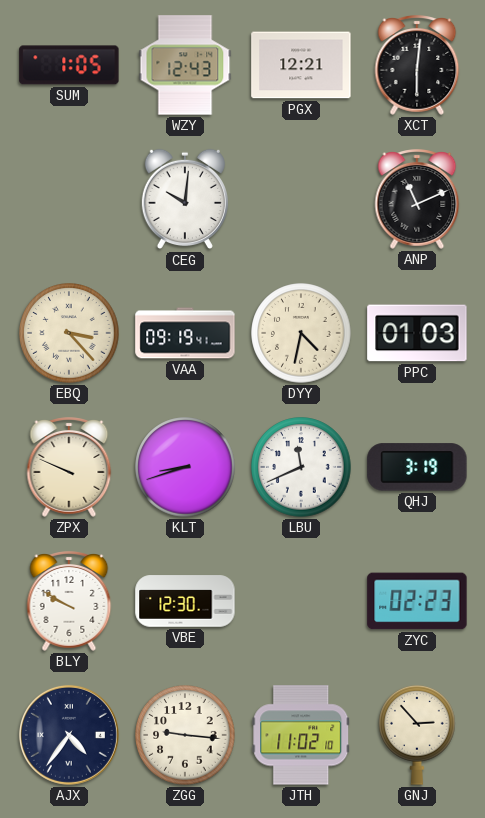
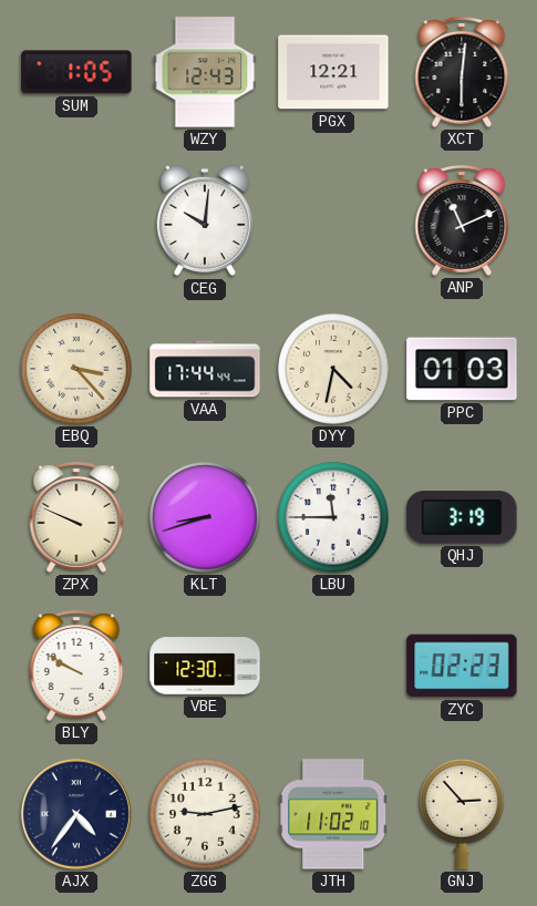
VAA: 09:19 -> 17:44 (205, 369)
LBU: 11:41 -> 11:45 (333, 517)
ZGG: 9:16 -> 9:13 (205, 814)
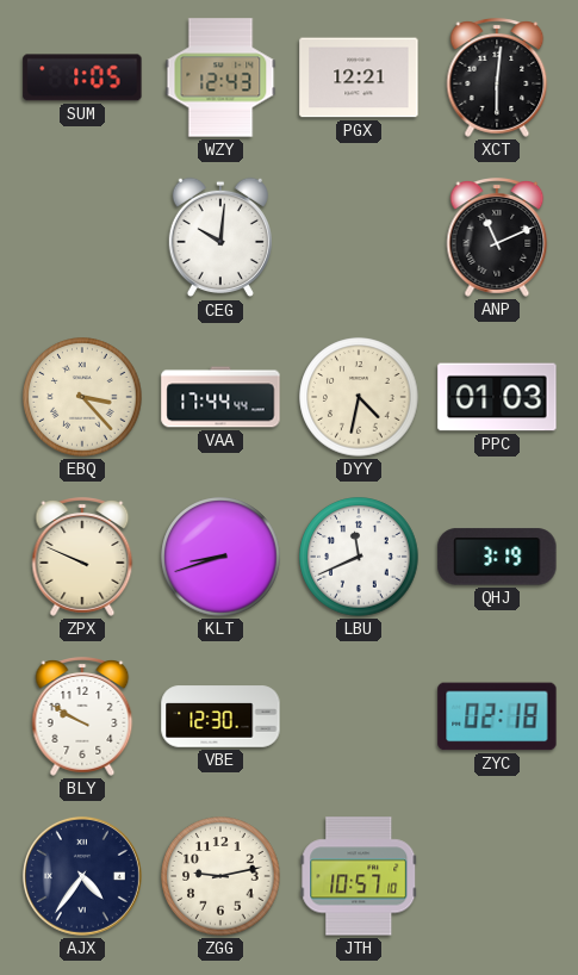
LBU: 11:45 -> 11:41 (359, 557)
ZYC: 02:23 -> 02:18 (497, 716)
JTH: 11:02 -> 10:57 (359, 876)
GNJ: 2:53 -> none (462, 814)
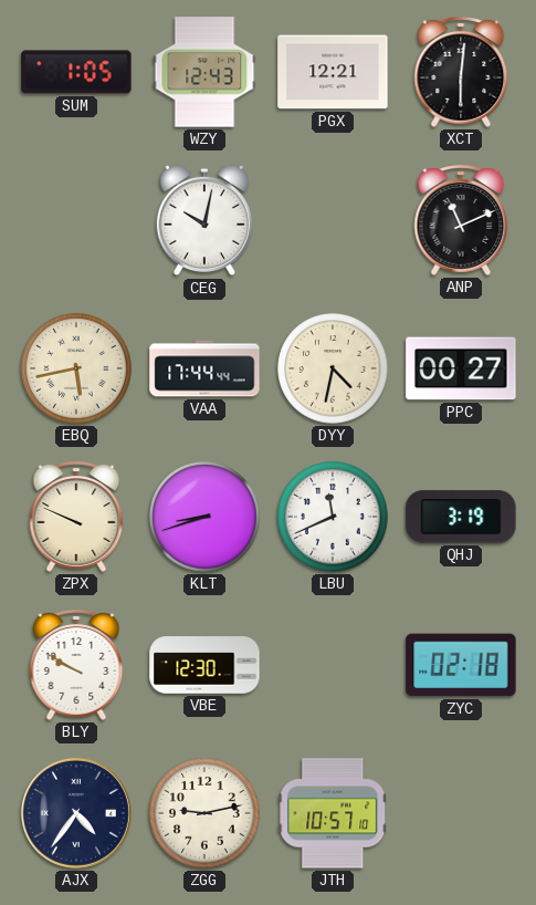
CEG: 10:01 -> 10:02 (204, 220)
EBQ: 3:23 -> 5:43 (76, 368)
PPC: 01:03 -> 00:27 (461, 368)
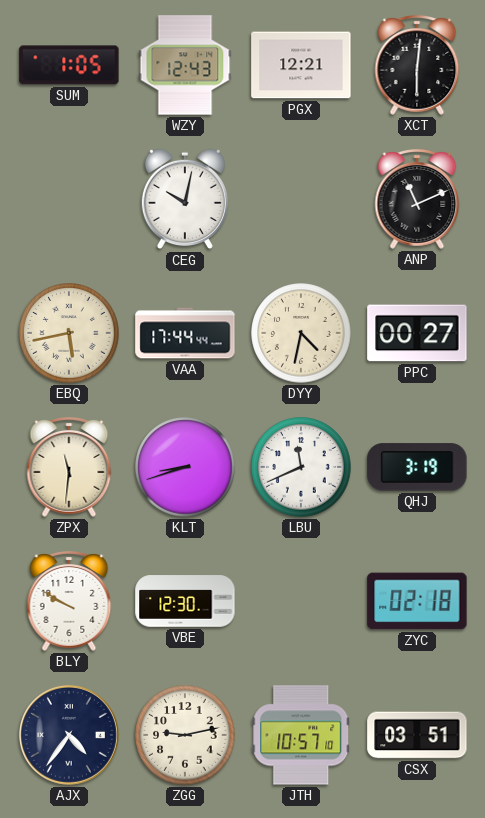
ZPX: 9:49 -> 11:31 (69, 467)
CSX: none -> 03:51 (417, 735)
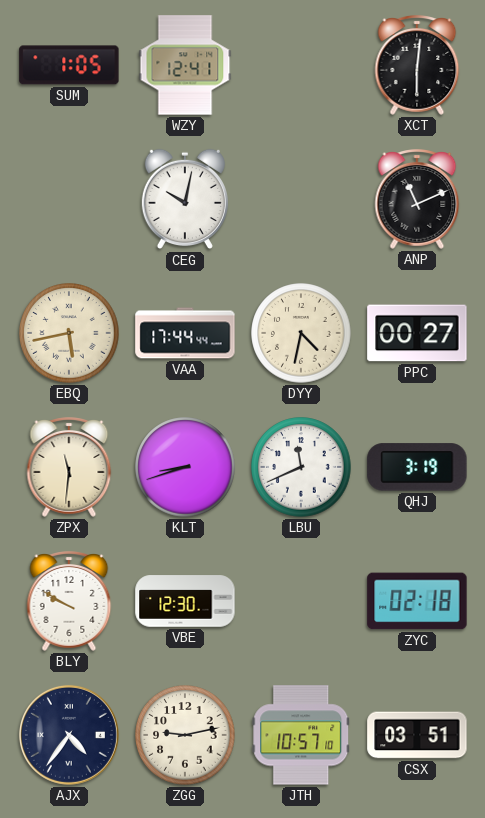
WZY: 12:43 -> 12:41 (185, 65)
PGX: 12:21 -> none (301, 65)
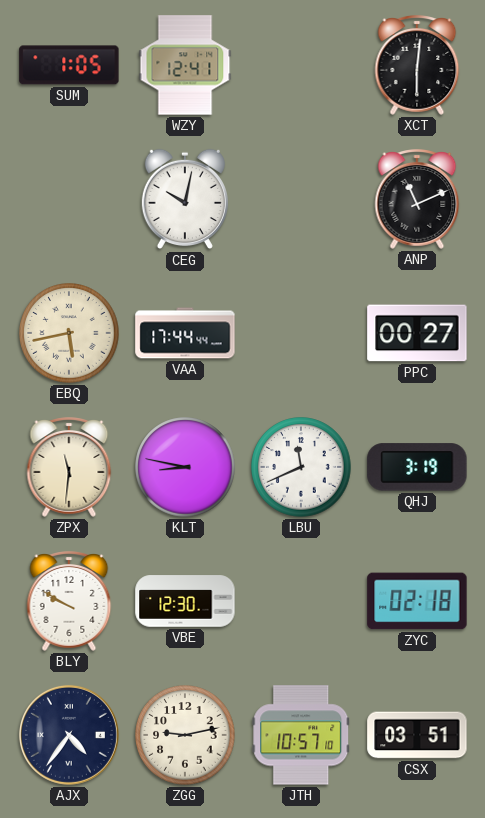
DYY: 4:32 -> none (301, 333)
KLT: 8:42 -> 8:47 (185, 467)
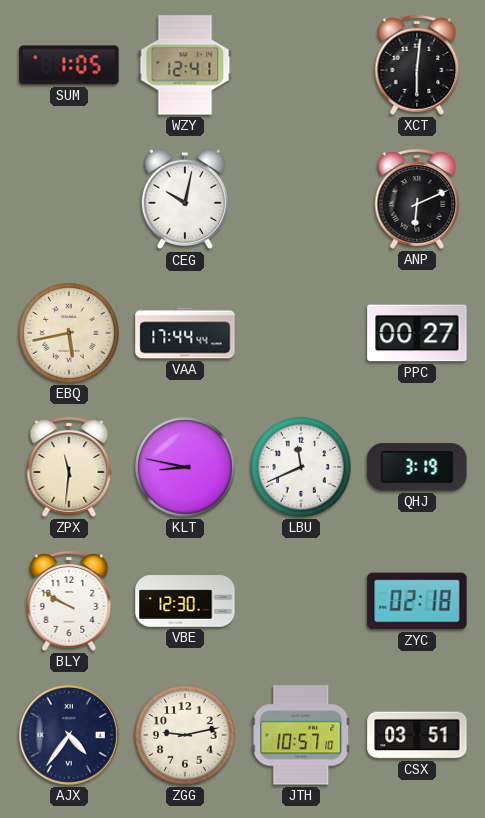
ANP: 11:11 -> 6:11 (417, 199)
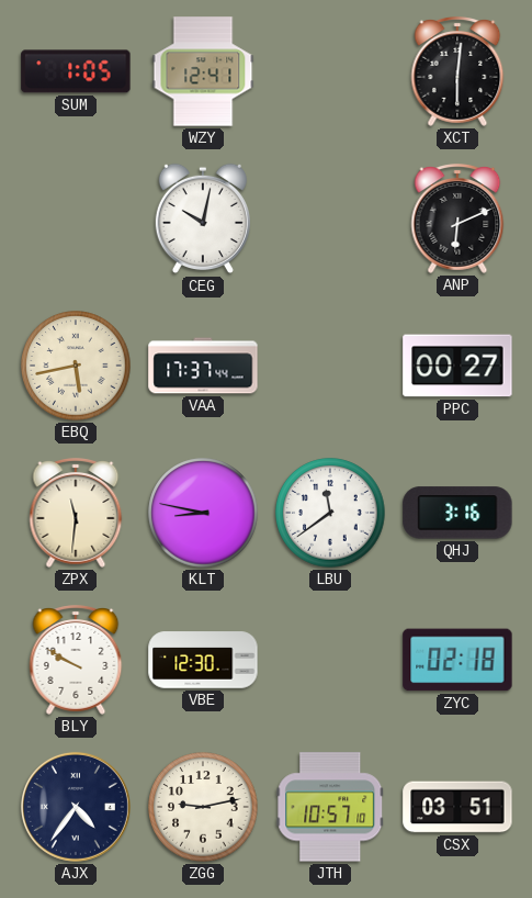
VAA: 17:44 -> 17:37 (203, 366)
LBU: 11:41 -> 11:39 (330, 513)
QHJ: 3:19 -> 3:16 (457, 513)
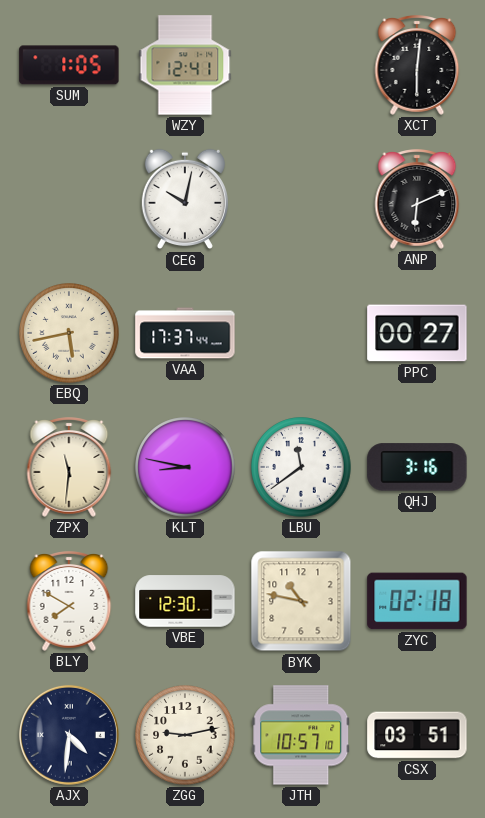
BLY: 9:50 -> 7:50 (69, 601)
BYK: none -> 10:47 (301, 601)
AJX: 4:36 -> 4:31 (69, 735)
